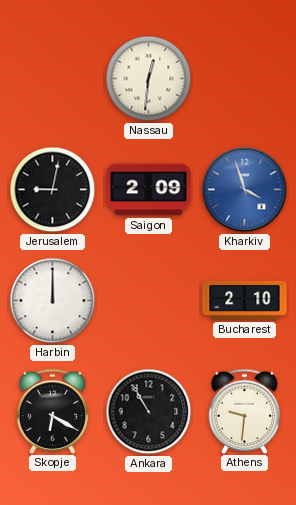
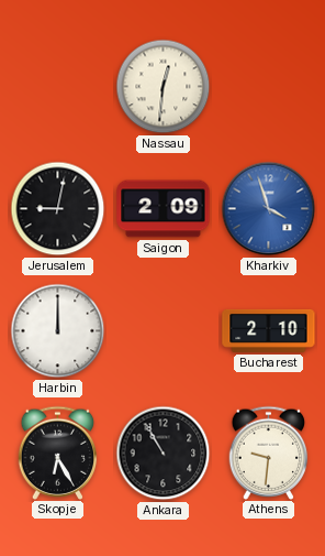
Skopje: 6:20 -> 6:25 (58, 453)
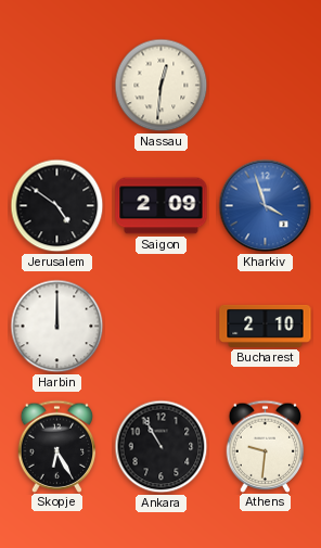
Jerusalem: 9:02 -> 4:51 (57, 206)
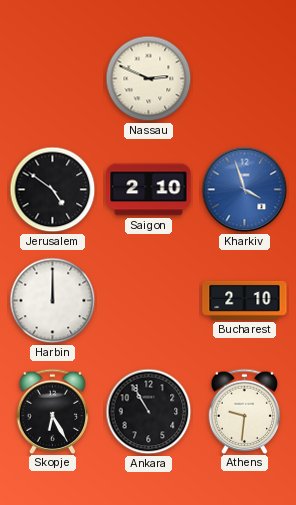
Nassau: 12:31 -> 2:49 (149, 79)
Saigon: 2:09 -> 2:10 (149, 190)
